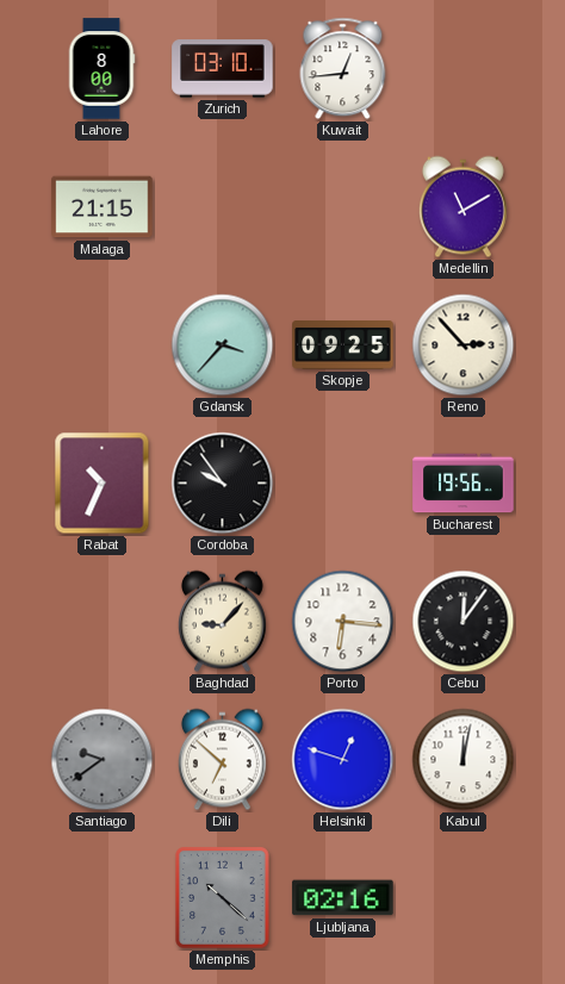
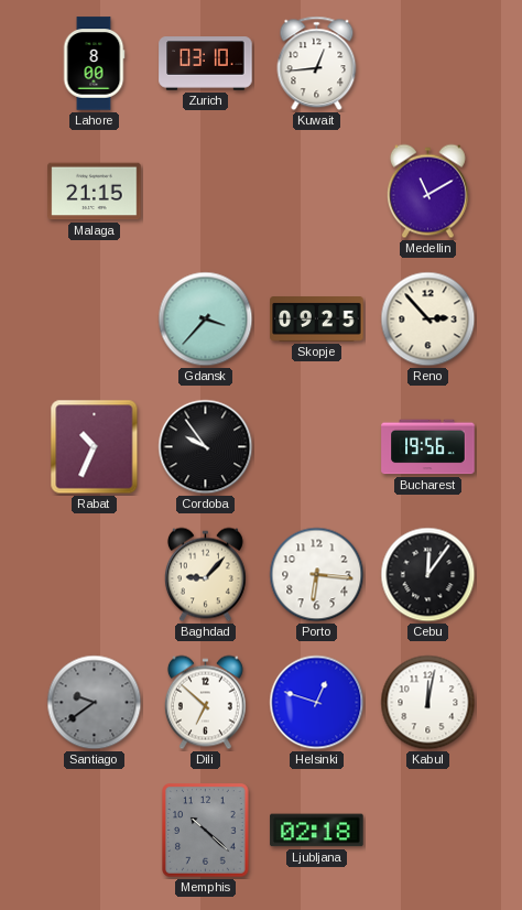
Ljubljana: 02:16 -> 02:18 (317, 831)
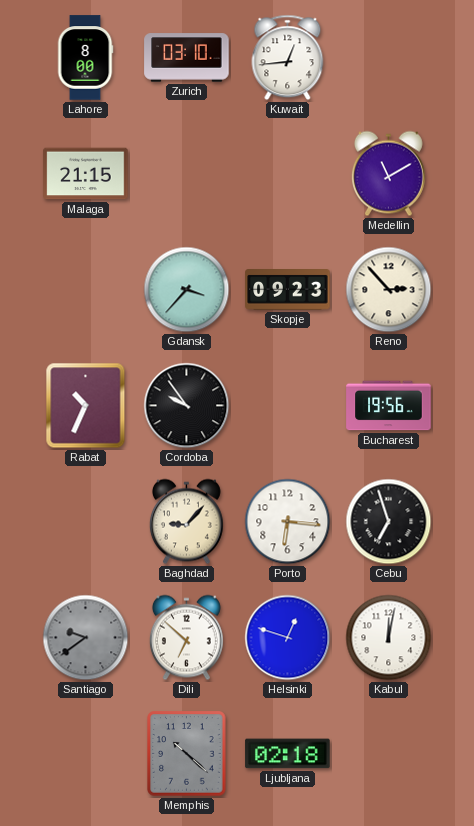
Skopje: 09:25 -> 09:23 (288, 290)
Cebu: 12:06 -> 6:57 (389, 522)
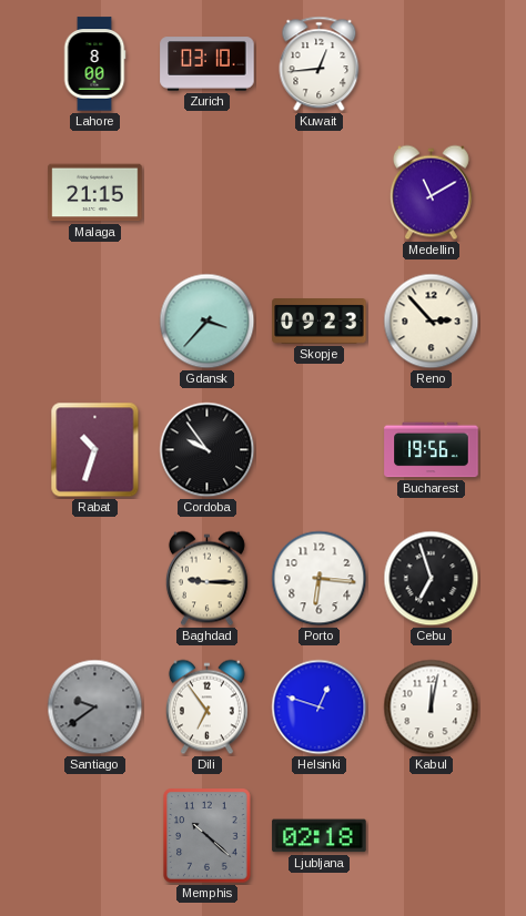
Rabat: 10:34 -> 10:33 (95, 450)
Baghdad: 9:07 -> 9:15 (206, 579)
Dili: 6:52 -> 6:54 (206, 708)
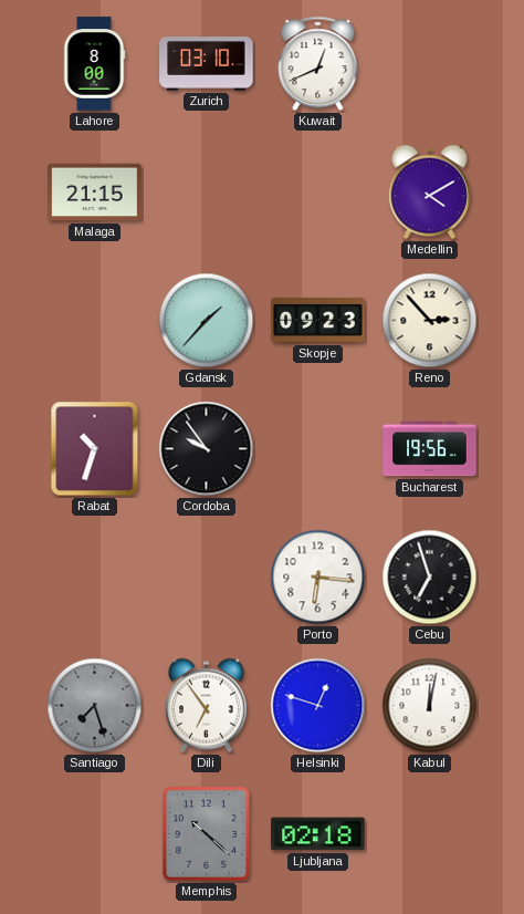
Kuwait: 12:44 -> 12:41 (318, 64)
Medellin: 11:10 -> 4:10 (429, 193)
Gdansk: 3:37 -> 1:37 (207, 321)
Baghdad: 9:15 -> none (206, 579)
Santiago: 9:39 -> 7:27 (95, 706)
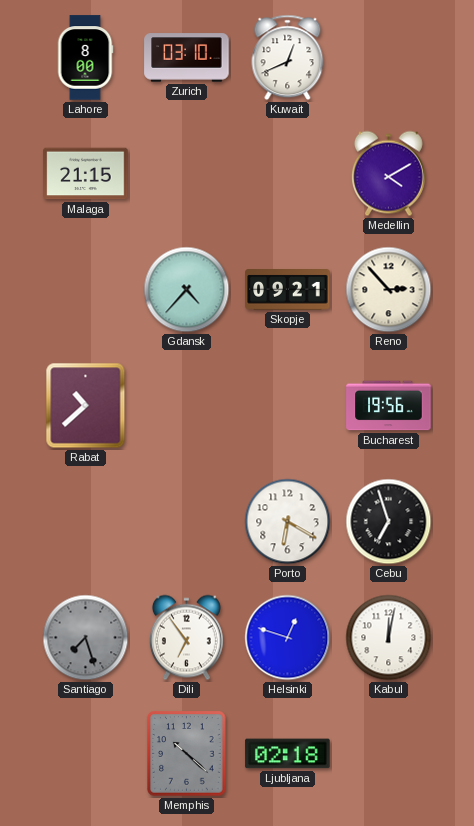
Gdansk: 1:37 -> 4:37 (187, 290)
Skopje: 09:23 -> 09:21 (288, 290)
Rabat: 10:33 -> 10:38 (86, 406)
Cordoba: 9:54 -> none (207, 449)
Porto: 6:16 -> 6:20 (288, 522)
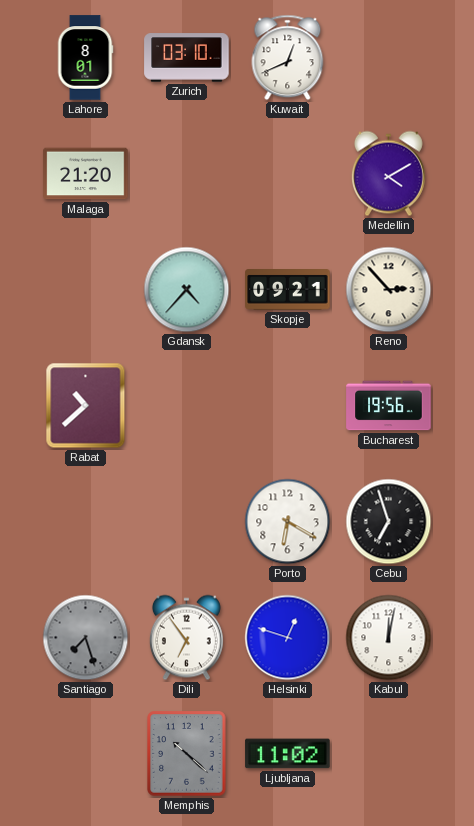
Lahore: 8:00 -> 8:01 (85, 58)
Malaga: 21:15 -> 21:20 (86, 174)
Ljubljana: 02:18 -> 11:02 (288, 754)
